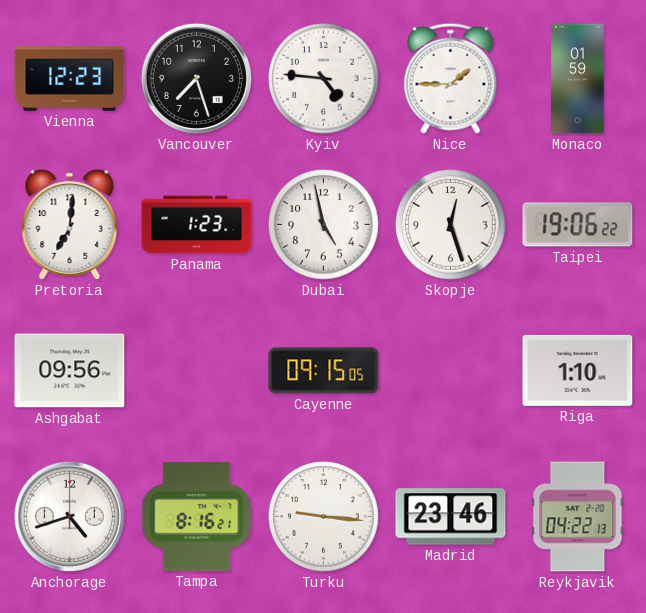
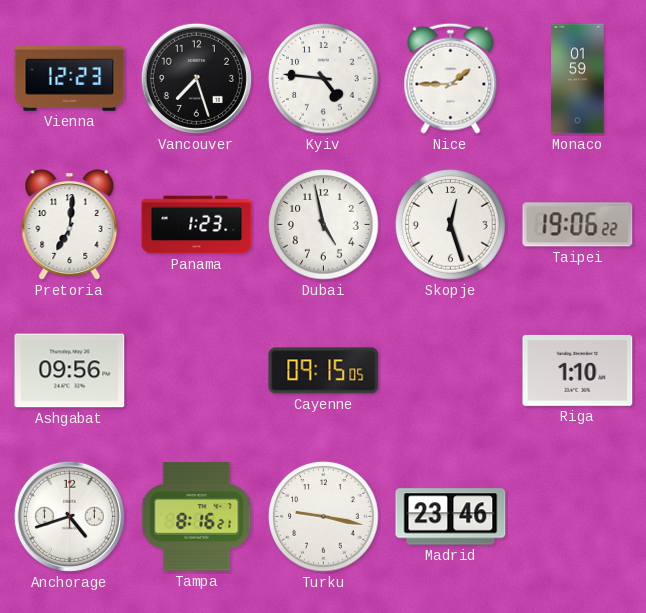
Turku: 9:16 -> 9:17 (324, 517)
Reykjavik: 04:22 -> none (578, 517)
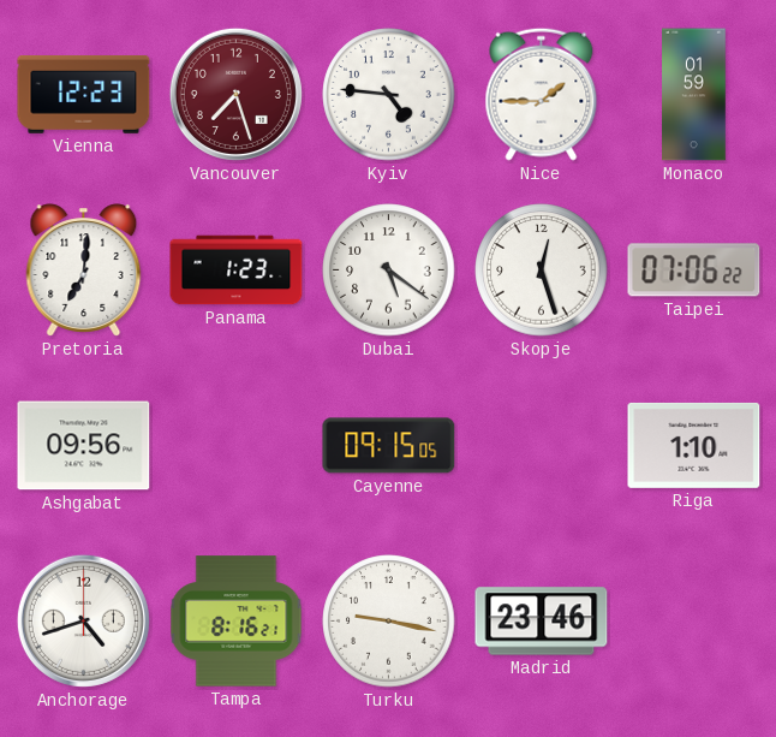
Vancouver dial: black -> burgundy (235, 94)
Dubai: 4:58 -> 5:21 (389, 271)
Taipei: 19:06 -> 07:06 (694, 271)
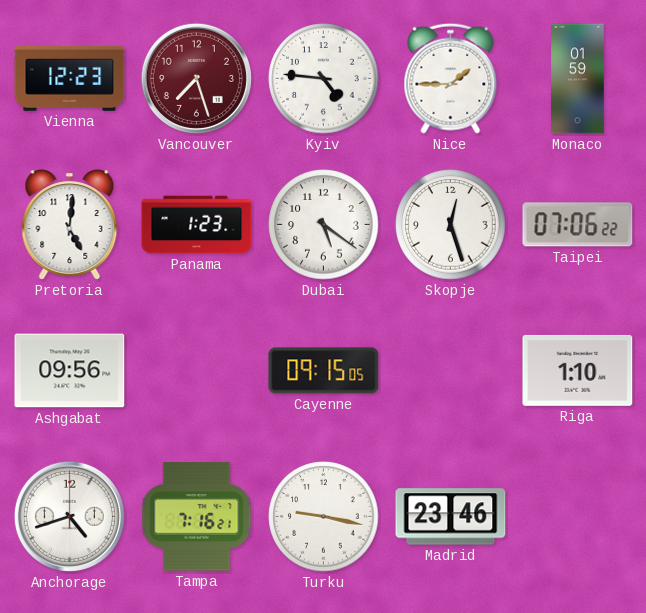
Pretoria: 7:01 -> 5:01 (70, 225)
Tampa: 8:16 -> 7:16 (197, 517)
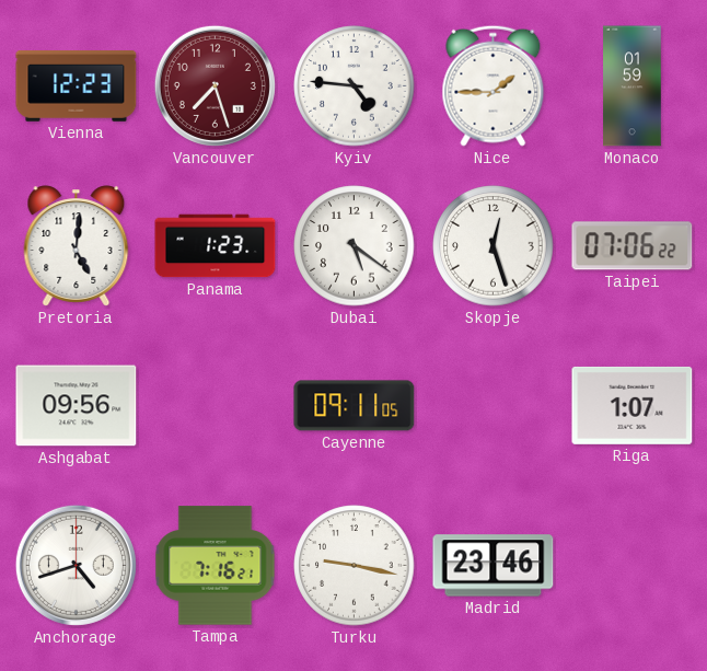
Cayenne: 09:15 -> 09:11 (355, 406)
Riga: 1:10 -> 1:07 (633, 405)
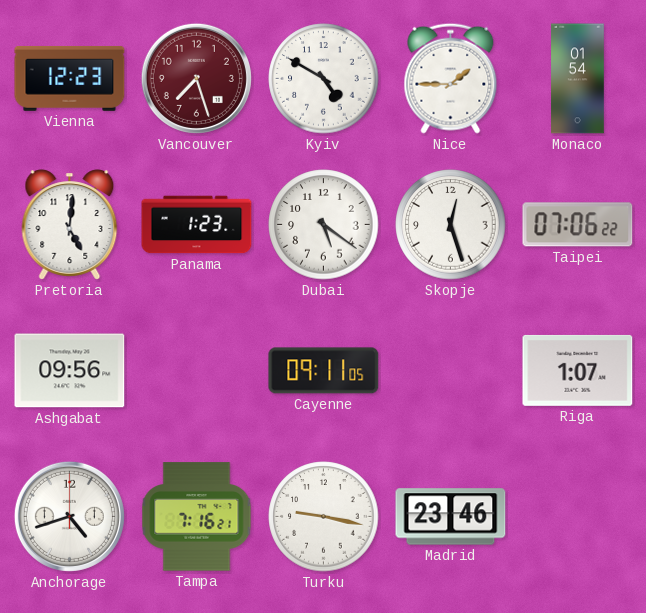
Kyiv: 4:46 -> 4:50 (324, 79)
Monaco: 01:59 -> 01:54 (578, 79)
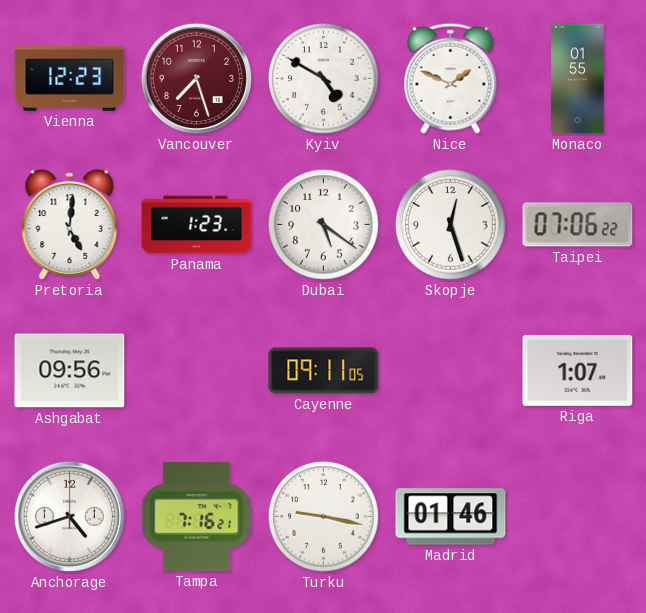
Nice: 1:45 -> 1:49 (451, 78)
Monaco: 01:54 -> 01:55 (578, 79)
Madrid: 23:46 -> 01:46 (451, 517)
